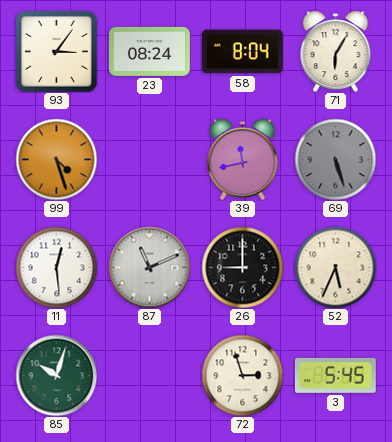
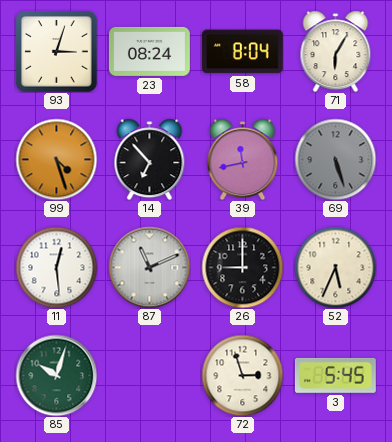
93: 3:06 -> 3:03 (56, 51)
14: none -> 6:53 (150, 159)
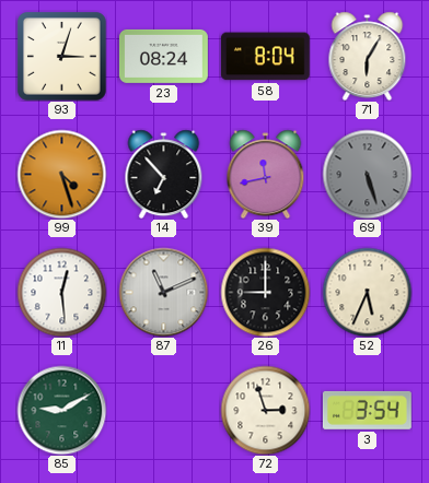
85: 10:03 -> 9:10 (61, 410)
3: 5:45 -> 3:54 (367, 410)
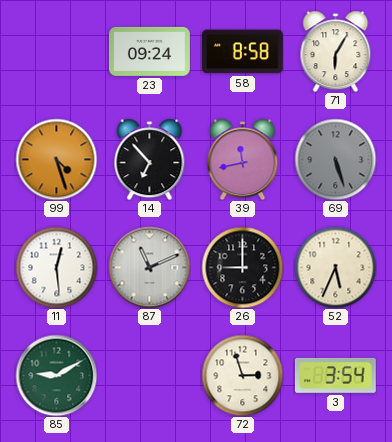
93: 3:03 -> none (61, 56)
23: 08:24 -> 09:24 (149, 51)
58: 8:04 -> 8:58 (242, 52)
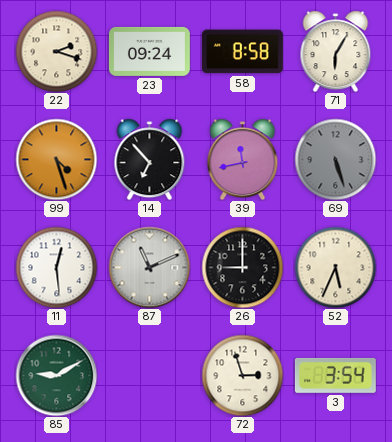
22: none -> 2:18 (56, 51)
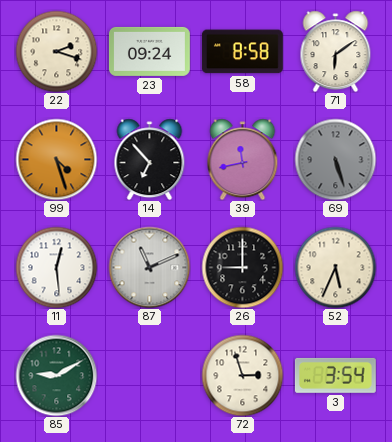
71: 6:05 -> 6:09 (336, 51)
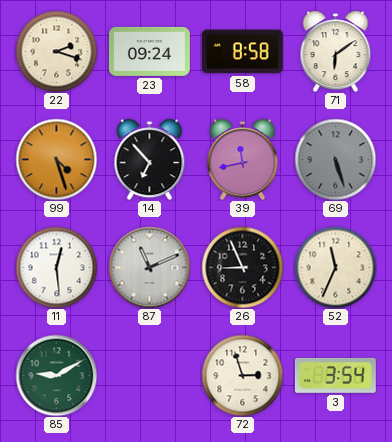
26: 9:00 -> 8:56 (242, 267)
52: 5:34 -> 11:34 (335, 267)
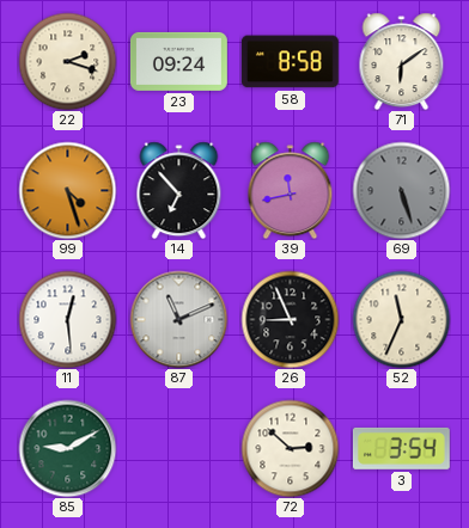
72: 2:57 -> 2:52 (290, 448)
